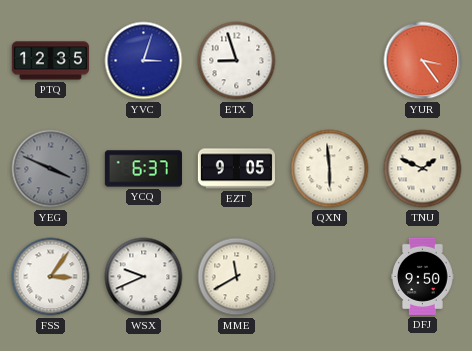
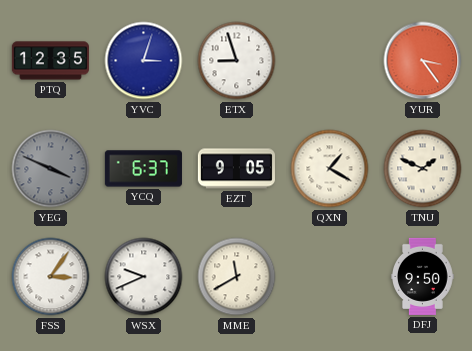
QXN: 5:59 -> 1:20 (330, 169)
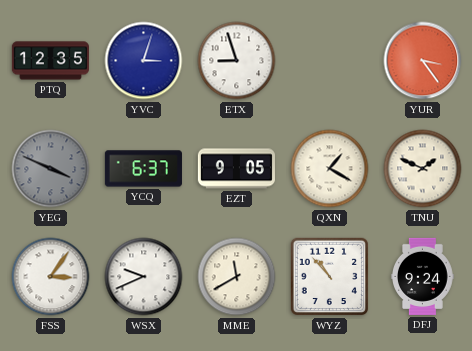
WYZ: none -> 10:53 (330, 277)
DFJ: 9:50 -> 9:24 (423, 276)
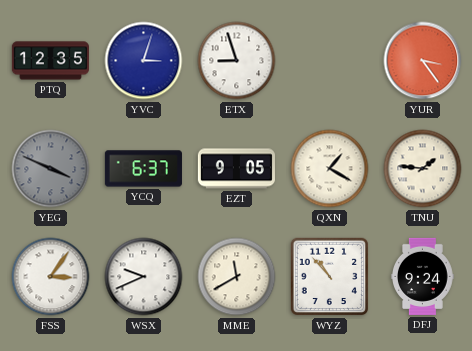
TNU: 1:49 -> 1:46 (423, 169)
